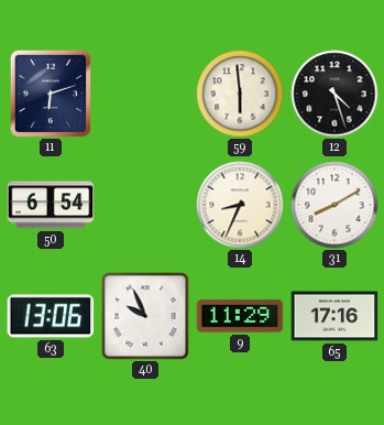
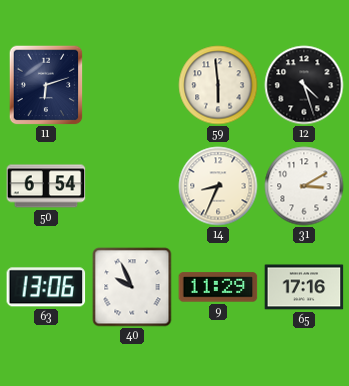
31: 8:10 -> 3:10 (304, 186)
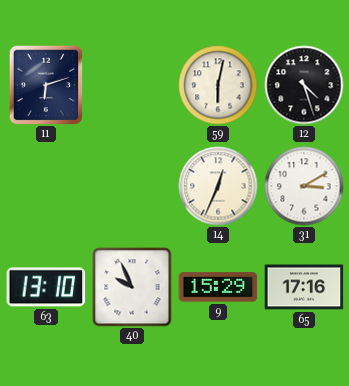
59: 5:59 -> 6:02 (218, 85)
50: 6:54 -> none (46, 186)
14: 8:34 -> 12:34 (218, 186)
63: 13:06 -> 13:10 (46, 287)
9: 11:29 -> 15:29 (218, 287)
